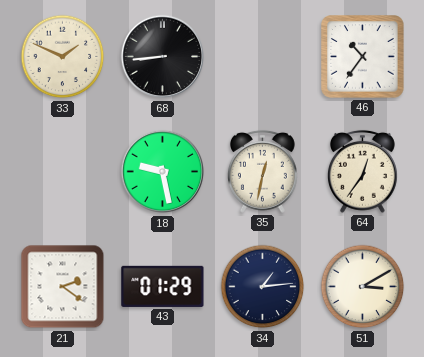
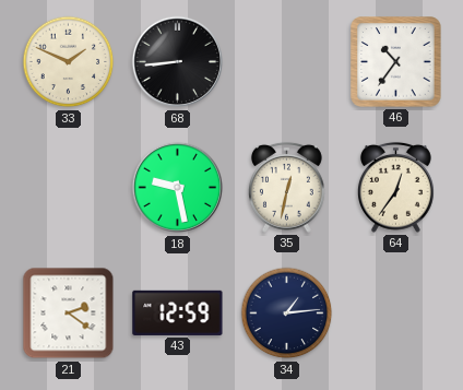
43: 01:29 -> 12:59 (178, 312)
51: 3:10 -> none (363, 287)
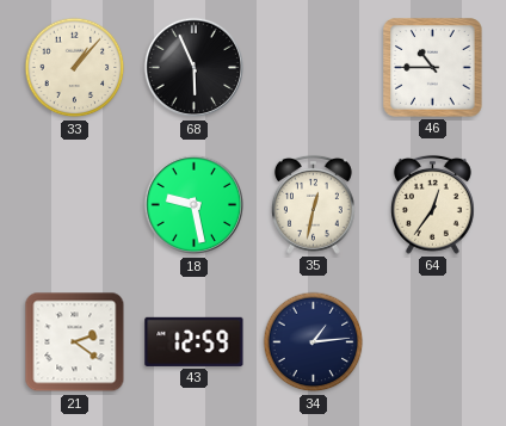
33: 1:49 -> 1:07 (75, 68)
68: 8:44 -> 5:56 (195, 68)
46: 10:36 -> 10:45 (433, 68)
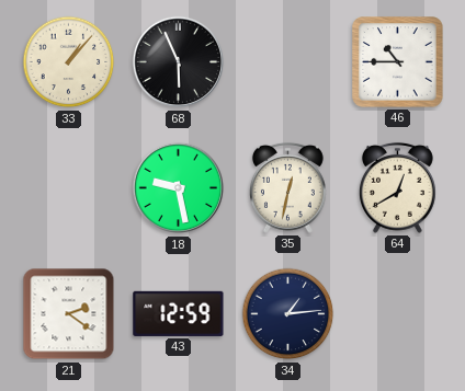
64: 12:36 -> 12:40 (397, 187)
